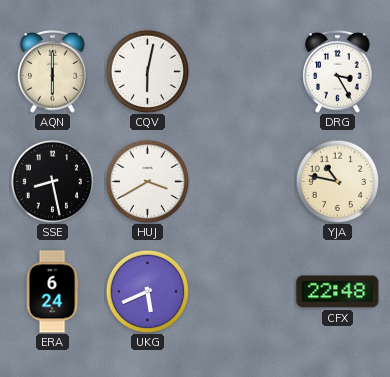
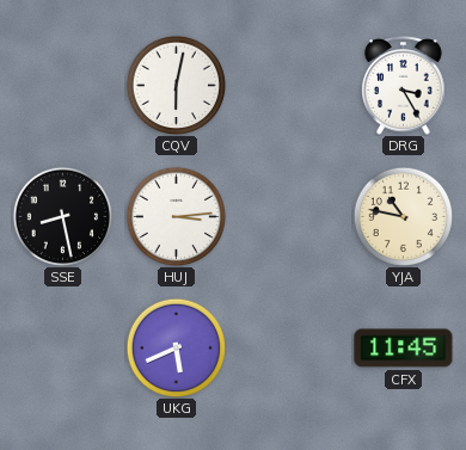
AQN: 6:00 -> none (53, 72)
HUJ: 3:40 -> 3:14 (176, 216)
ERA: 6:24 -> none (52, 292)
CFX: 22:48 -> 11:45 (404, 349)
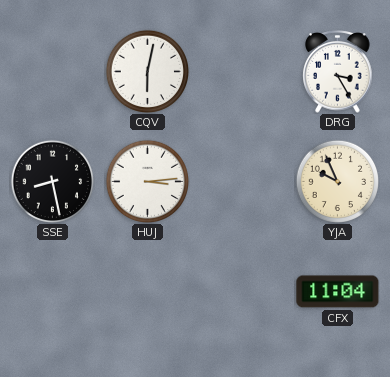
YJA: 10:47 -> 9:56 (337, 181)
UKG: 5:41 -> none (176, 347)
CFX: 11:45 -> 11:04 (338, 292)
